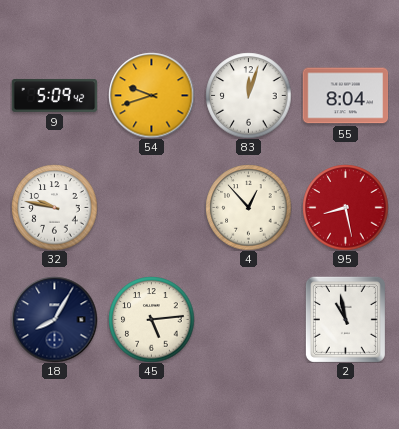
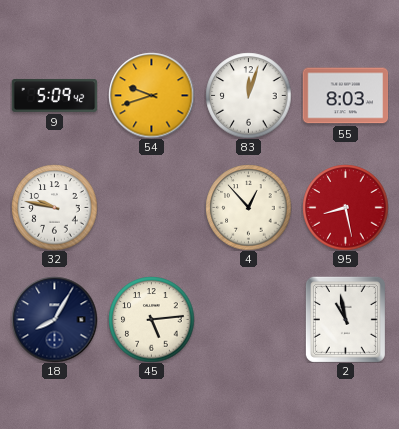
55: 8:04 -> 8:03 (345, 96)
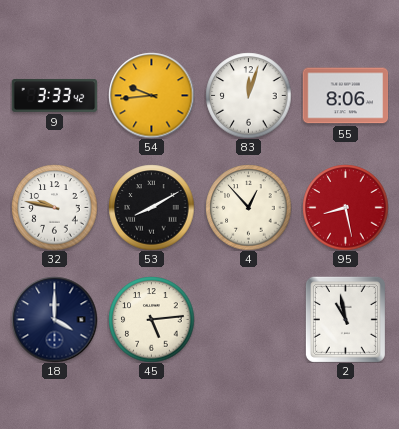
9: 5:09 -> 3:33 (54, 95)
54: 9:42 -> 9:44 (151, 95)
55: 8:03 -> 8:06 (345, 96)
53: none -> 8:10 (151, 207)
18: 8:05 -> 4:00 (54, 319)
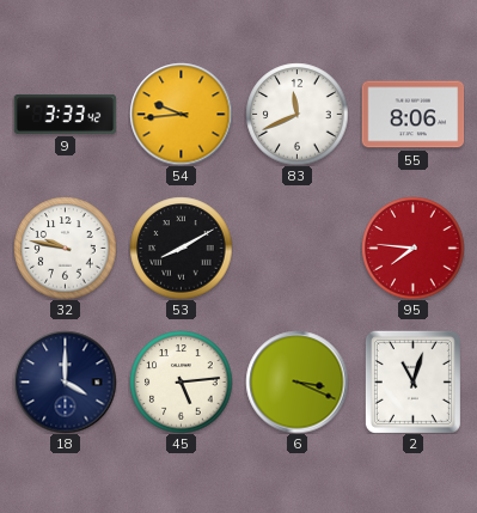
83: 12:03 -> 11:41 (296, 114)
4: 12:53 -> none (248, 207)
95: 8:28 -> 7:46 (412, 248)
6: none -> 3:19 (296, 381)
2: 10:58 -> 11:03 (412, 381)
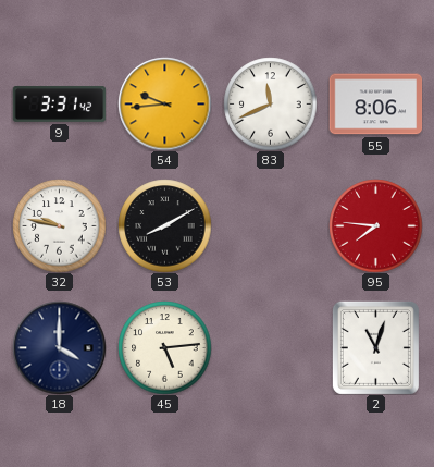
9: 3:33 -> 3:31 (59, 103)
6: 3:19 -> none (296, 381)
